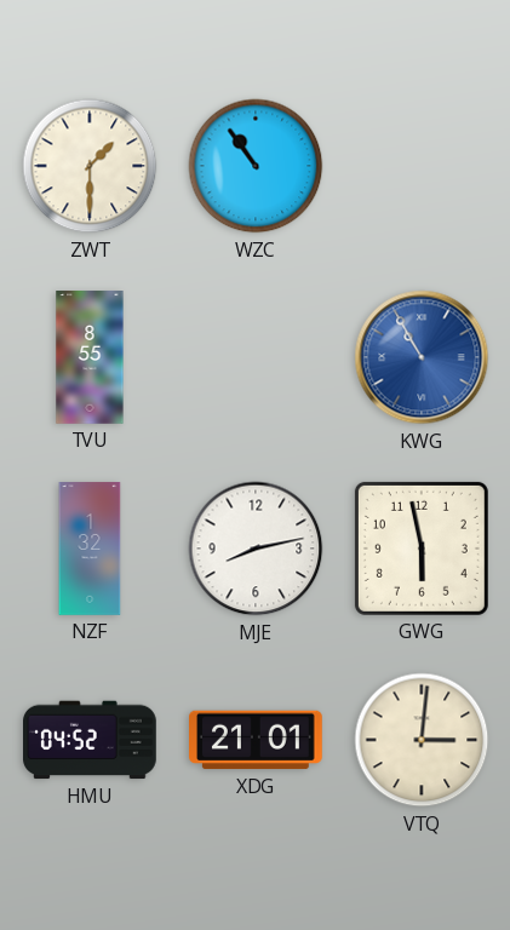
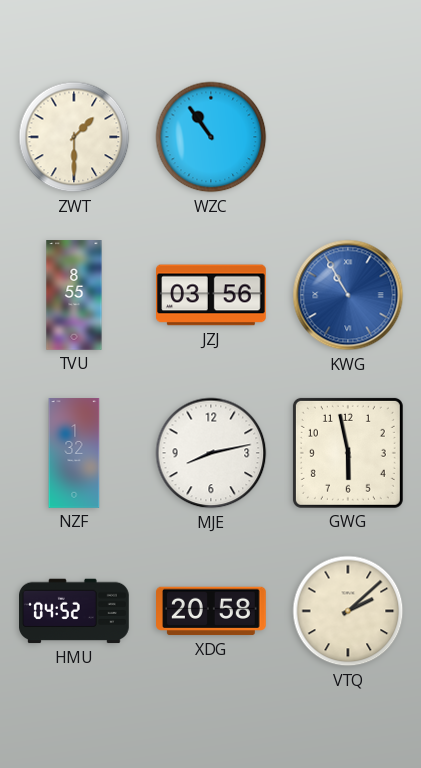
JZJ: none -> 03:56 (212, 295)
XDG: 21:01 -> 20:58 (212, 611)
VTQ: 3:01 -> 2:08 (348, 611)
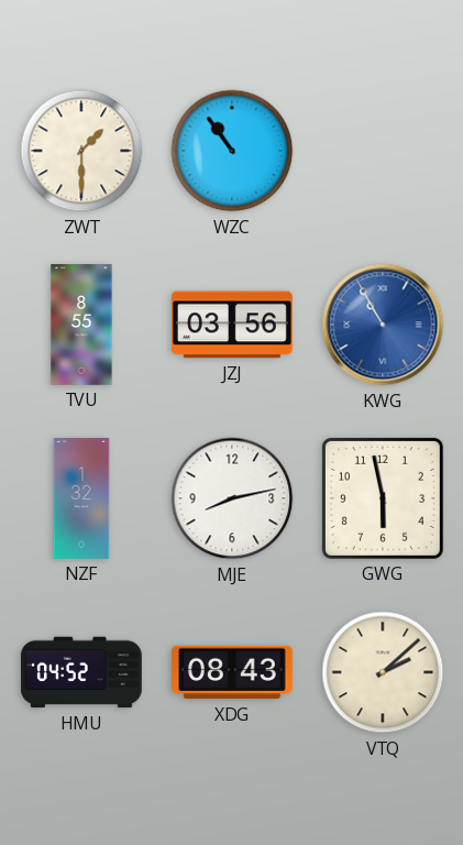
XDG: 20:58 -> 08:43 (233, 672)
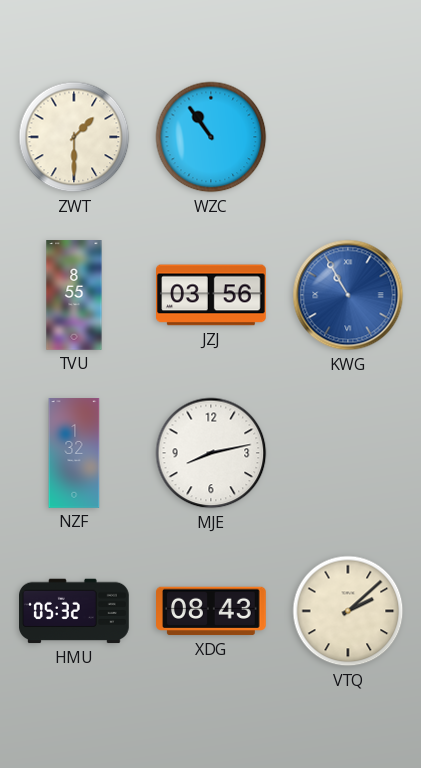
GWG: 5:58 -> none (383, 498)
HMU: 04:52 -> 05:32 (75, 611)
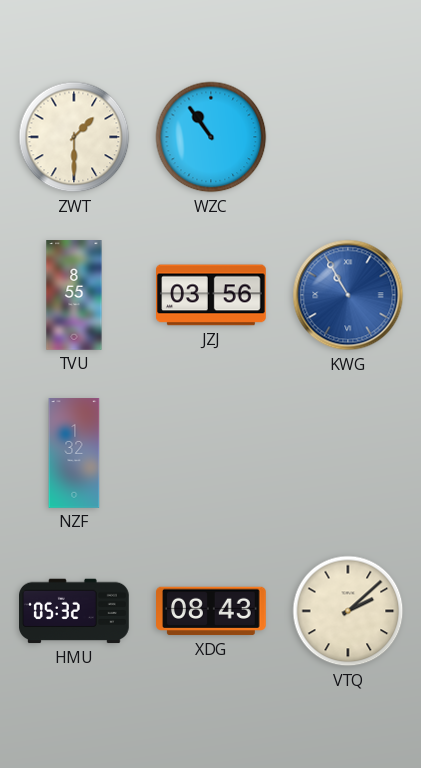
MJE: 8:13 -> none (211, 453)
